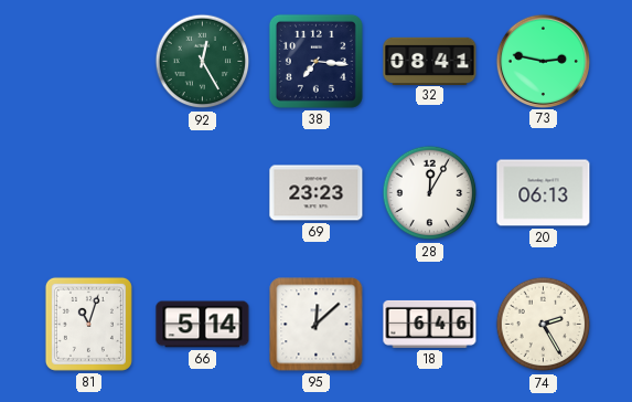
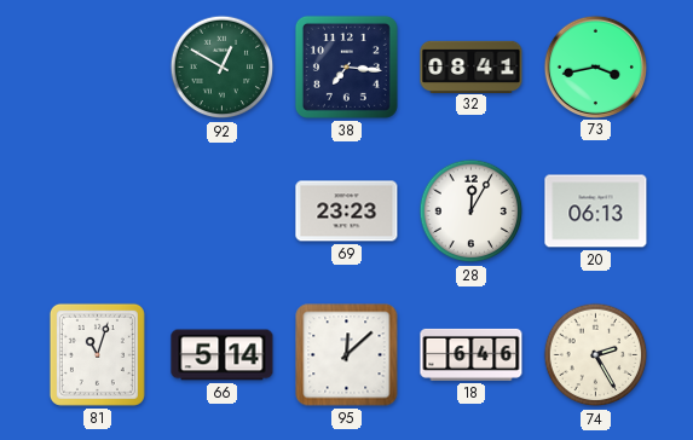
92: 12:25 -> 12:50 (223, 68)
73: 2:47 -> 3:43 (595, 66)
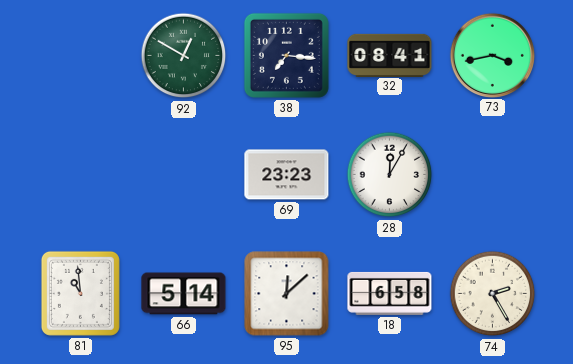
20: 06:13 -> none (596, 212)
81: 11:03 -> 10:59 (80, 293)
18: 6:46 -> 6:58 (390, 293)
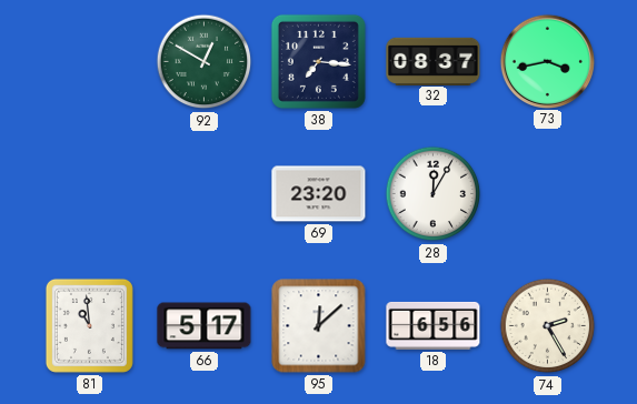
32: 08:41 -> 08:37 (434, 61)
69: 23:23 -> 23:20 (319, 194)
66: 5:14 -> 5:17 (205, 326)
18: 6:58 -> 6:56 (434, 325)
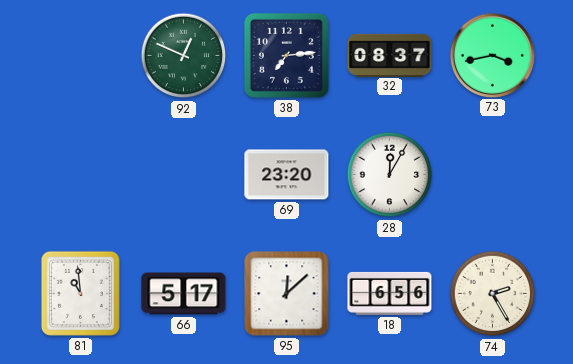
92: 12:50 -> 12:49 (184, 56)
38: 7:16 -> 7:14 (286, 55)
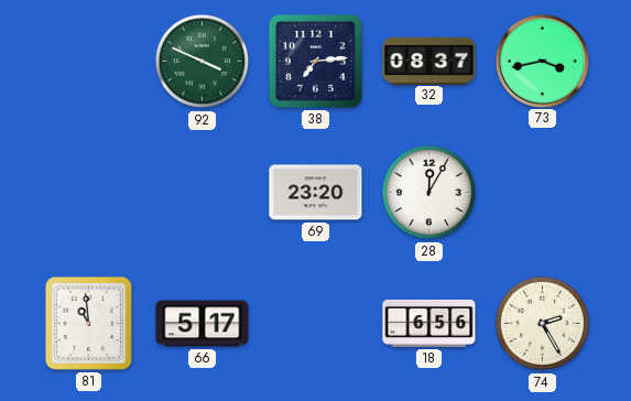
92: 12:49 -> 3:49 (203, 62)
95: 12:08 -> none (287, 294)
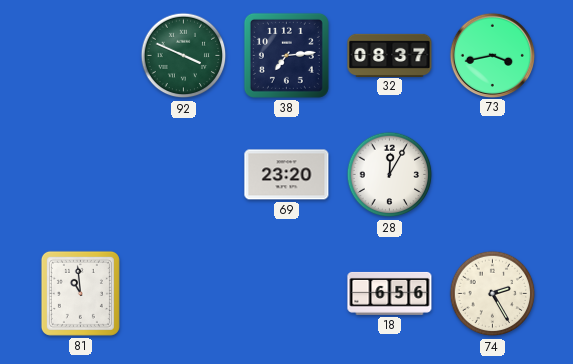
66: 5:17 -> none (203, 324)
